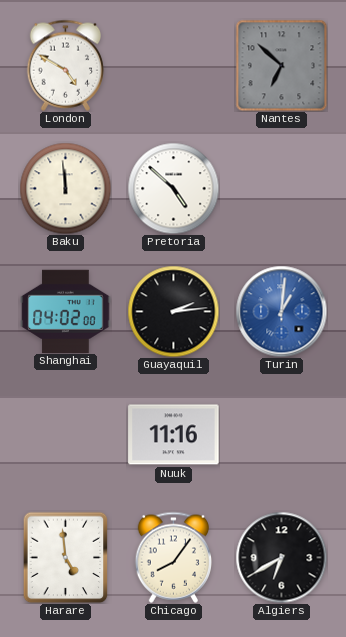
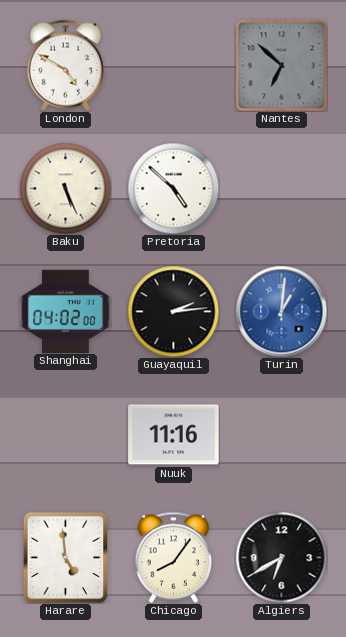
Baku: 11:59 -> 5:26 (65, 188)
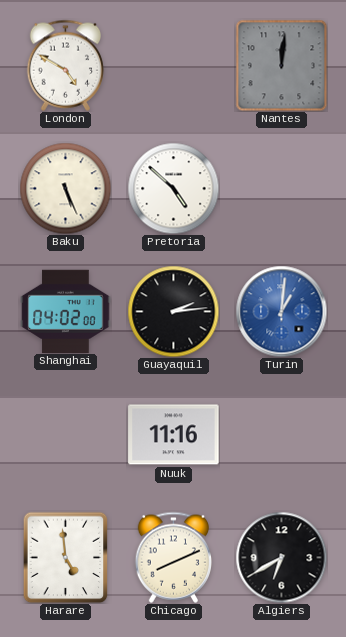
Nantes: 6:52 -> 12:01 (281, 65)
Chicago: 8:06 -> 8:11 (174, 557)
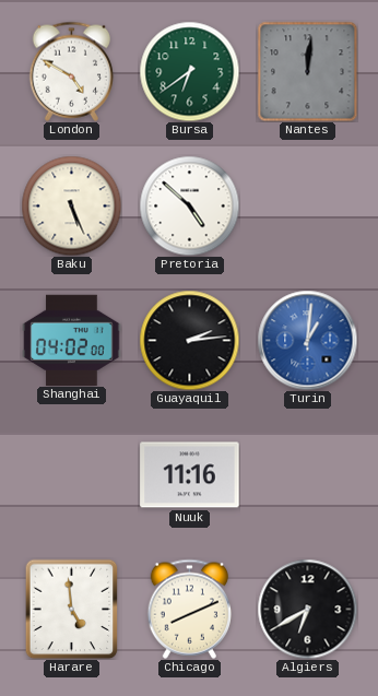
Bursa: none -> 6:39 (189, 71)
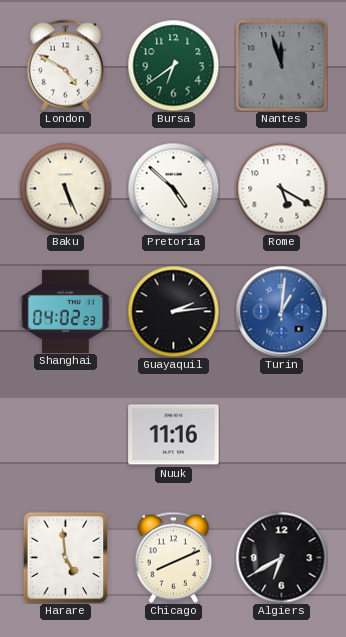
Nantes: 12:01 -> 11:57 (281, 65)
Rome: none -> 5:20 (281, 188)
Shanghai: 04:02:00 -> 04:02:23 (66, 311)
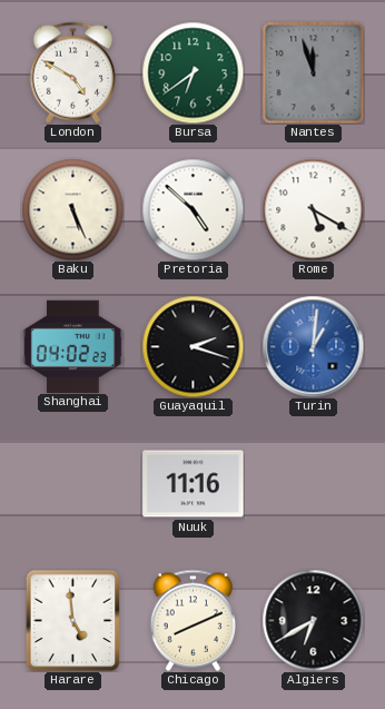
Guayaquil: 2:14 -> 2:18 (192, 346)
